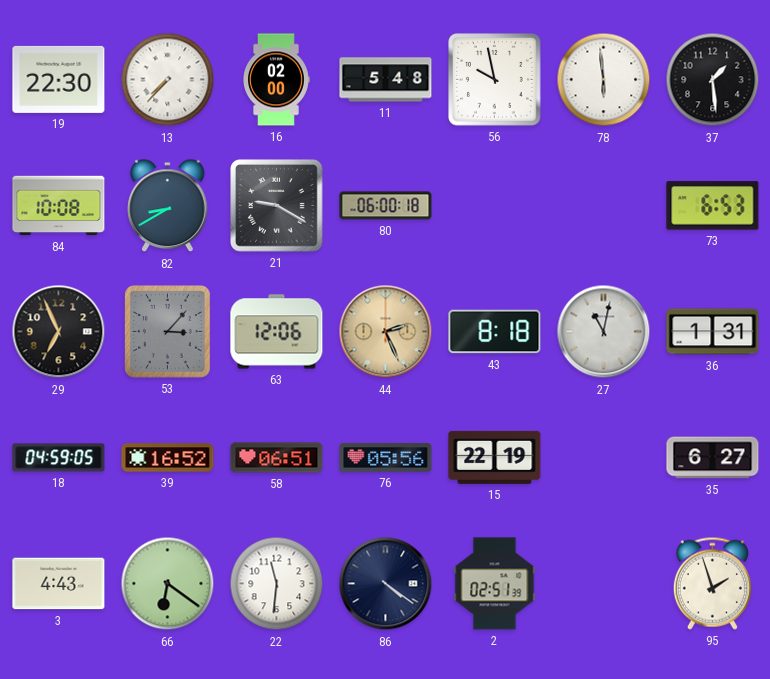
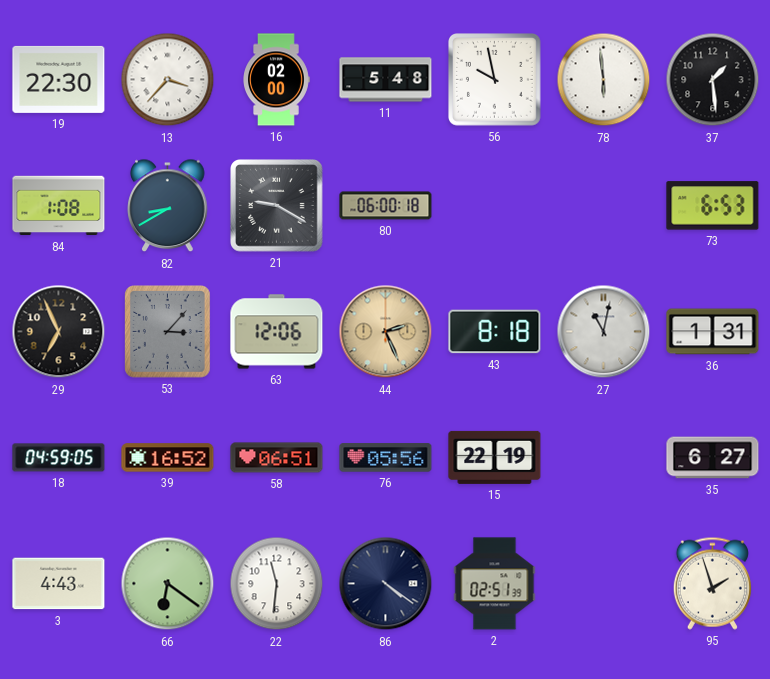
13: 7:37 -> 3:37 (168, 80)
84: 10:08 -> 1:08 (59, 206)
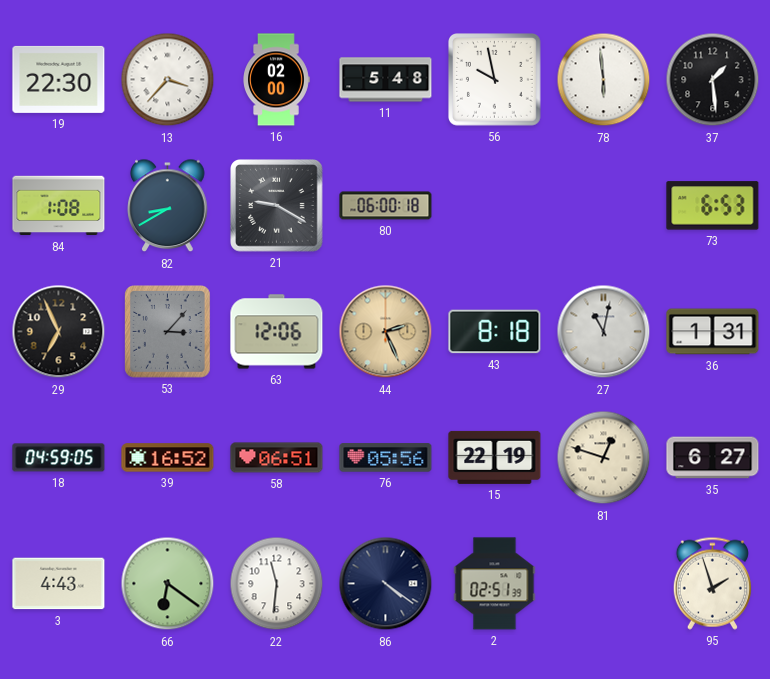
81: none -> 12:48 (604, 458)
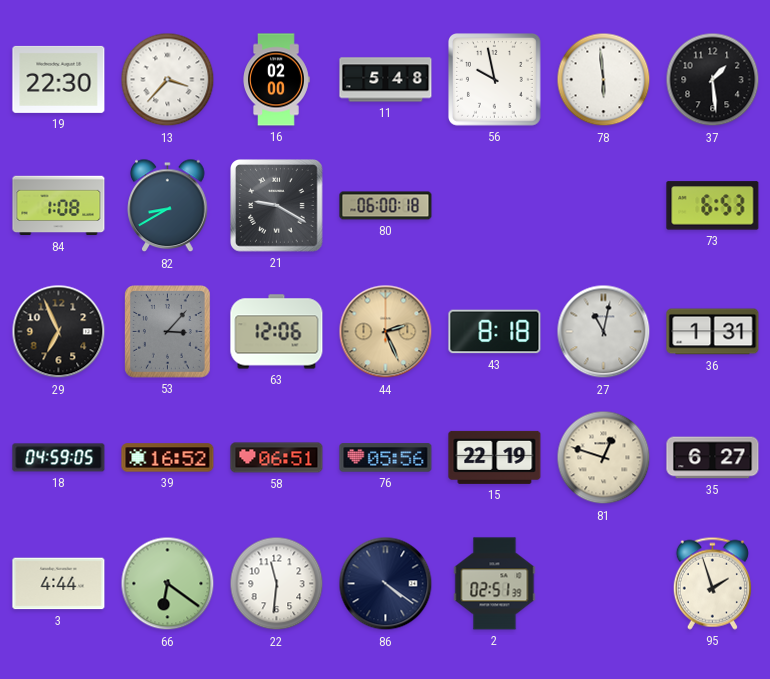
3: 4:43 -> 4:44 (59, 584)
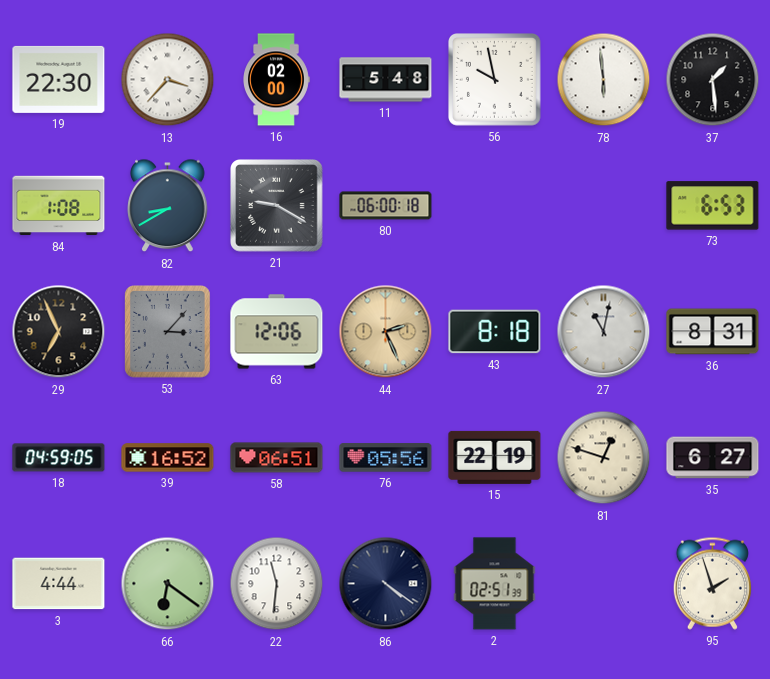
36: 1:31 -> 8:31 (713, 332)
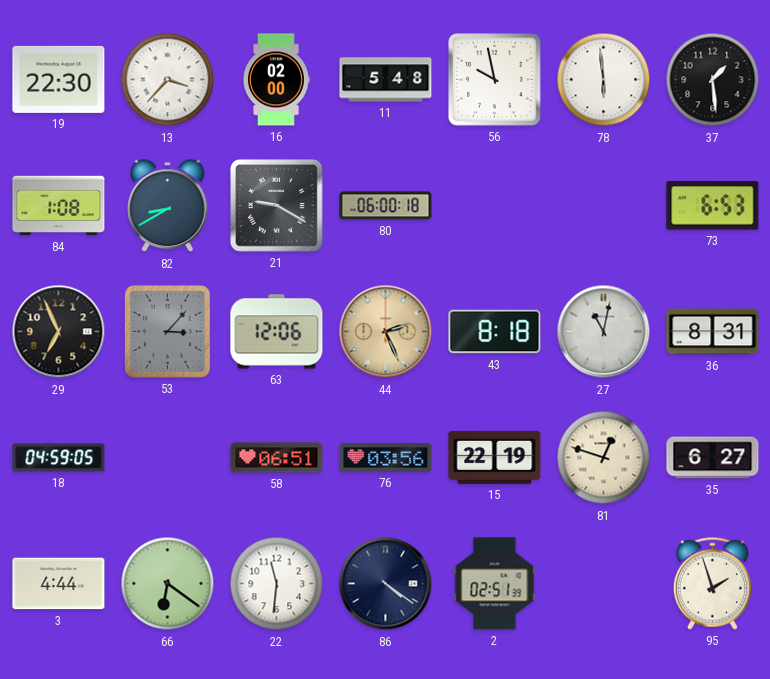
39: 16:52 -> none (168, 458)
76: 05:56 -> 03:56 (386, 458)
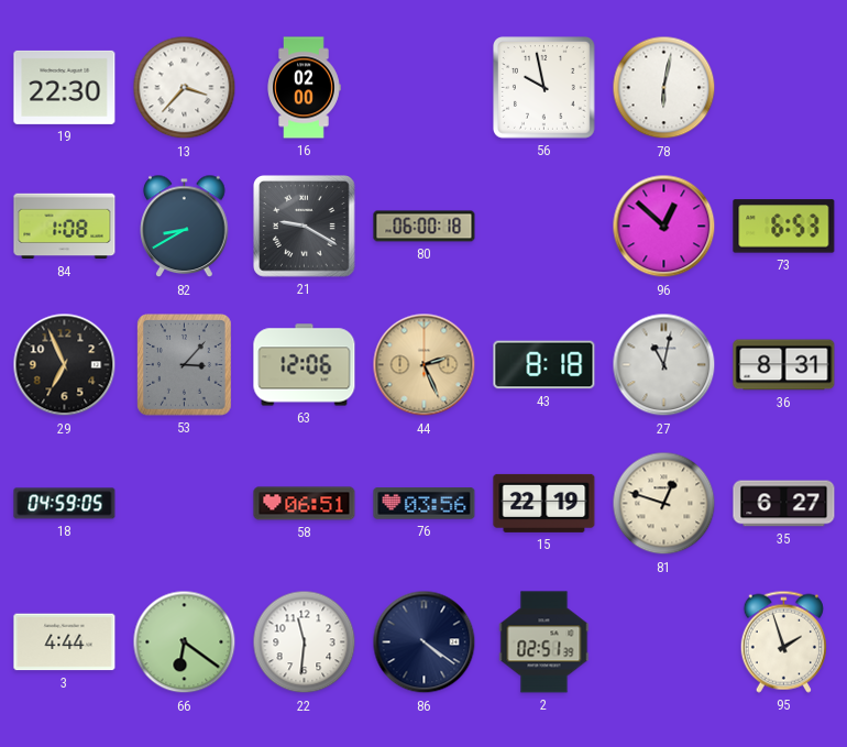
11: 5:48 -> none (386, 80)
78: 5:59 -> 6:02 (664, 88)
37: 1:29 -> none (713, 80)
96: none -> 12:52 (664, 227)
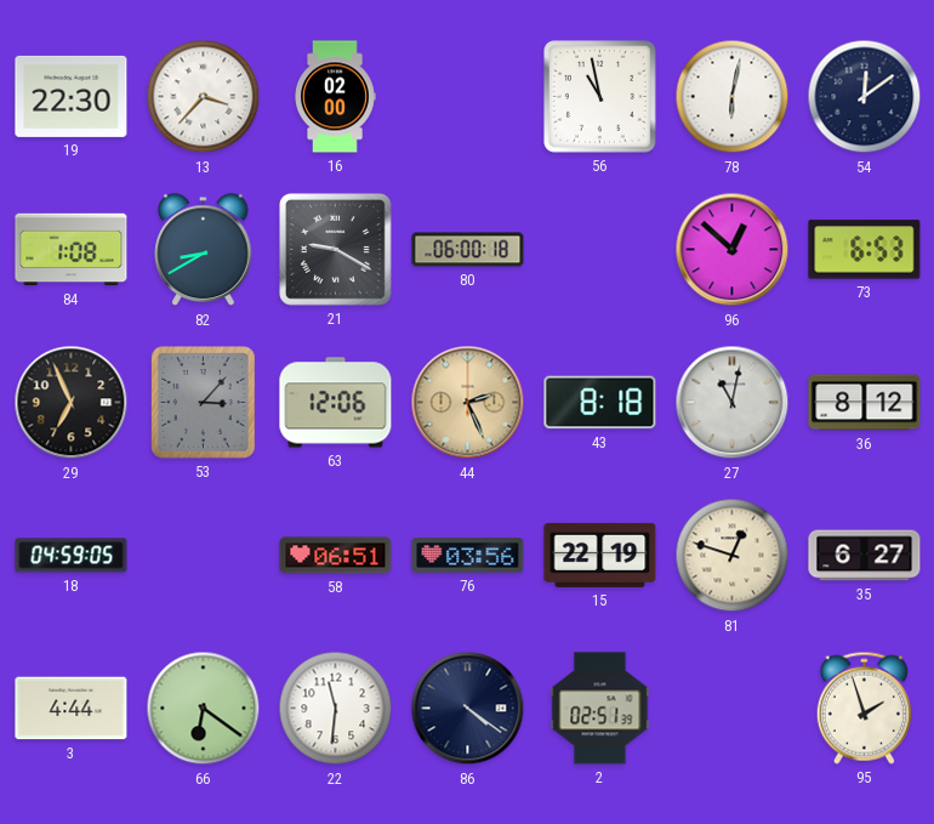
56: 9:58 -> 10:58 (600, 97)
54: none -> 12:09 (865, 97)
36: 8:31 -> 8:12 (865, 403)
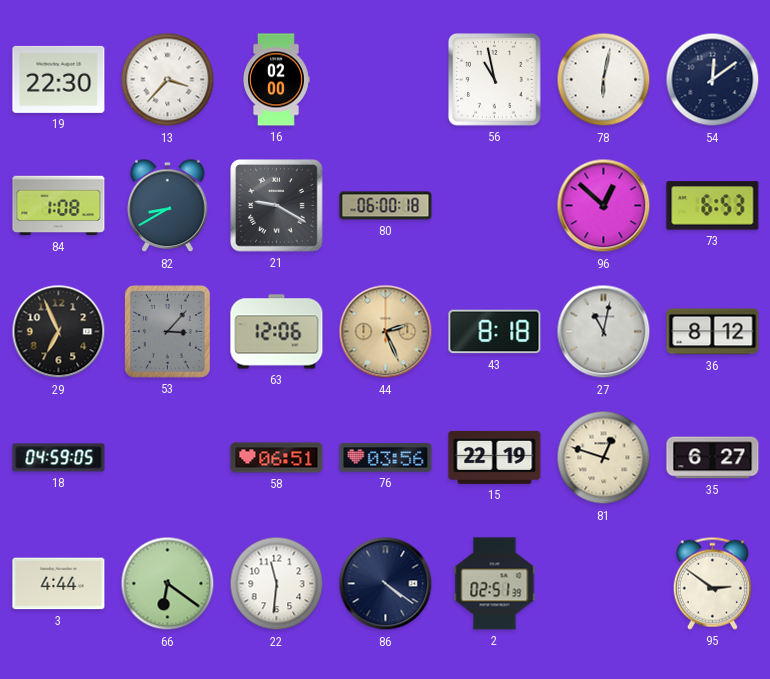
95: 1:57 -> 2:51 (712, 583)
